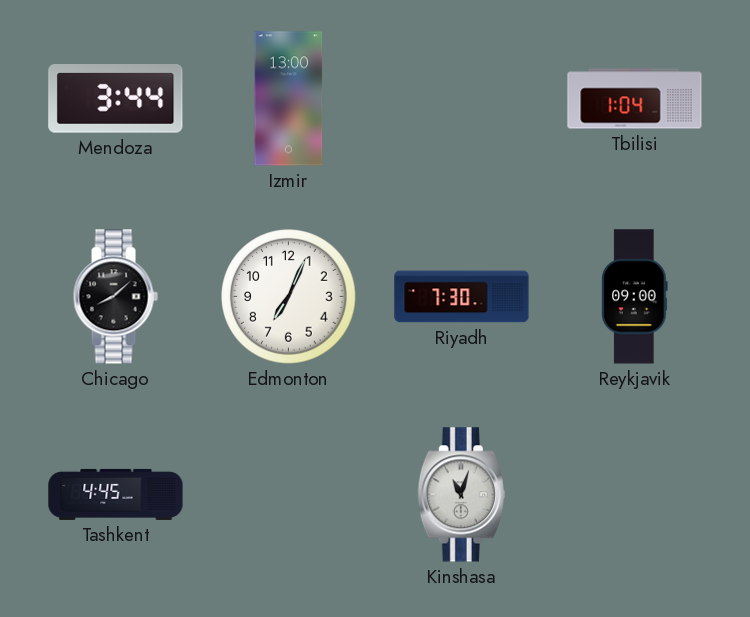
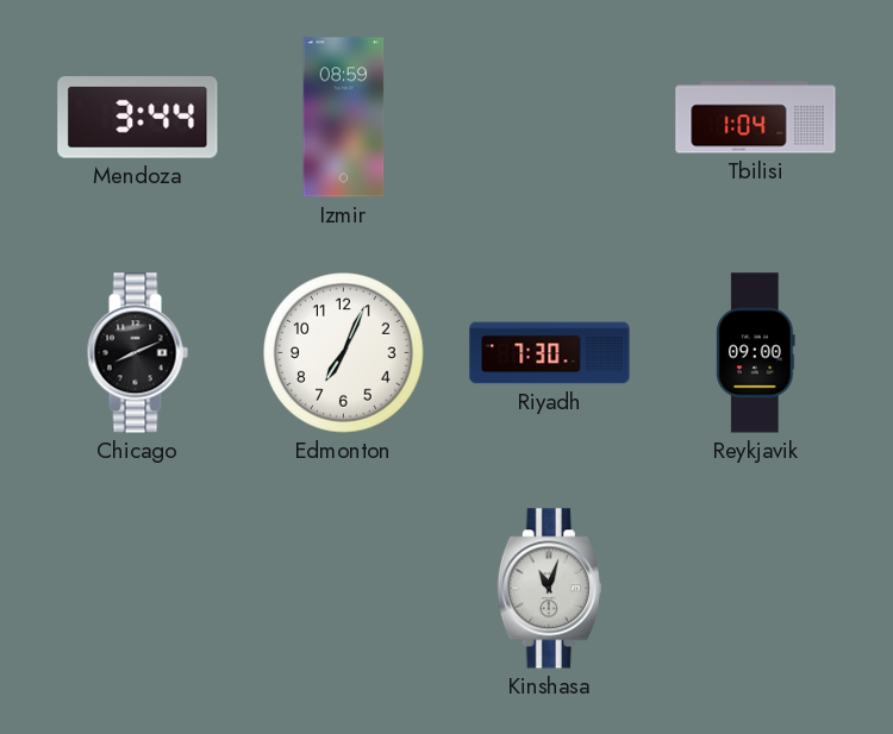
Izmir: 13:00 -> 08:59 (344, 118)
Chicago: 8:08 -> 8:11 (137, 353)
Tashkent: 4:45 -> none (116, 494)
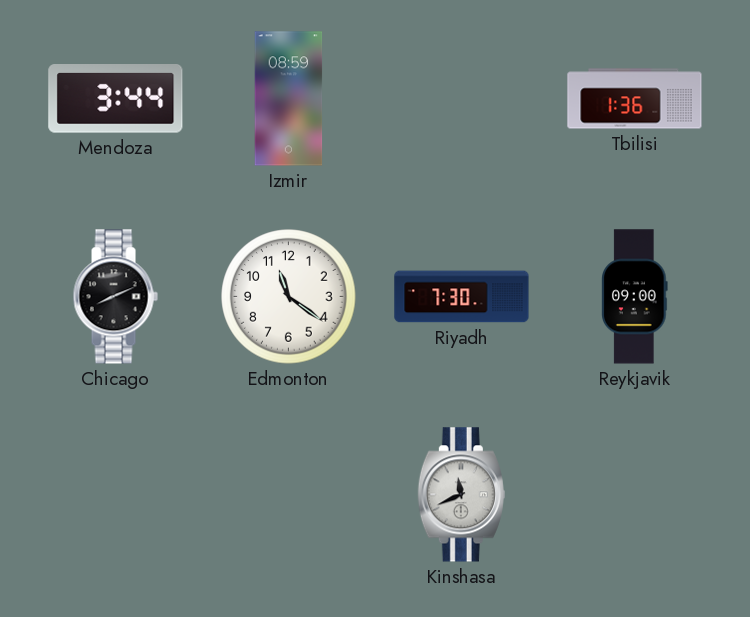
Tbilisi: 1:04 -> 1:36 (635, 99)
Edmonton: 7:04 -> 11:21 (289, 297)
Kinshasa: 11:03 -> 11:41 (461, 495)
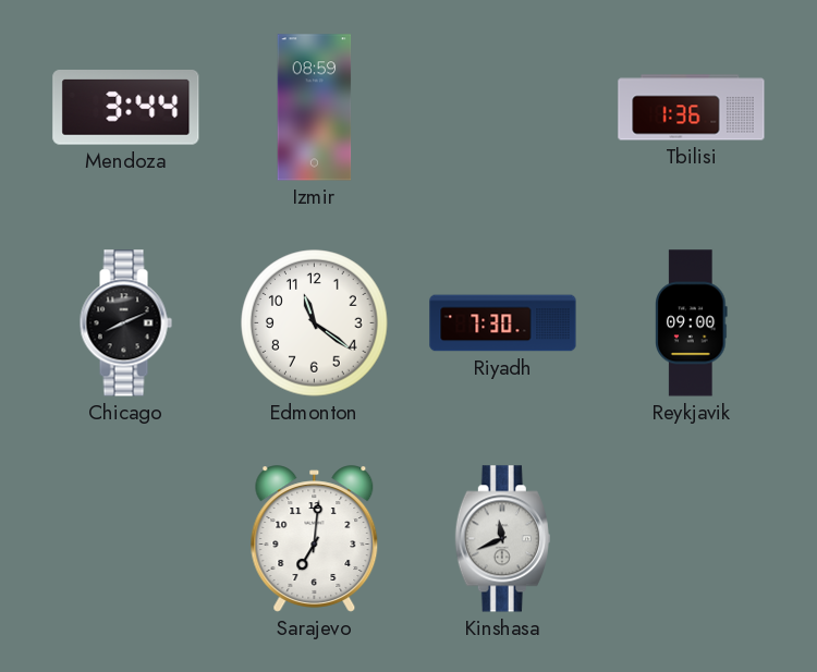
Sarajevo: none -> 7:01 (315, 539)
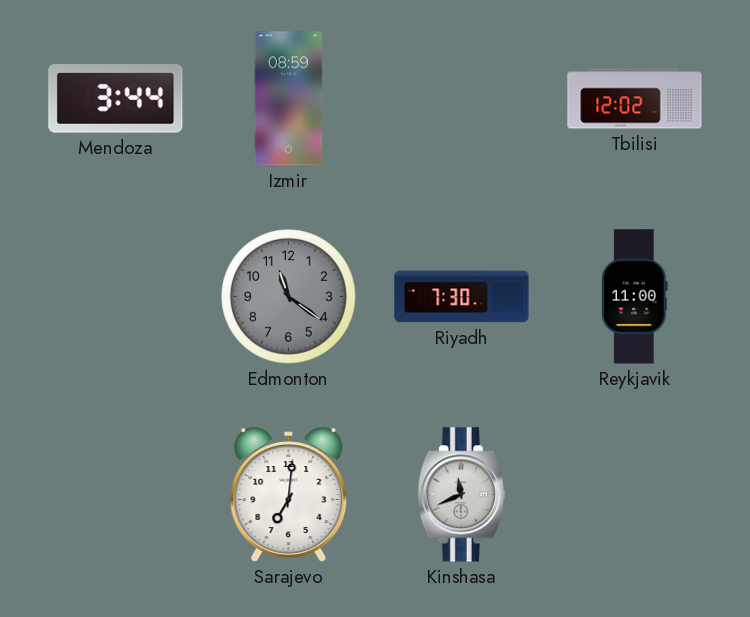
Tbilisi: 1:36 -> 12:02 (635, 99)
Chicago: 8:11 -> none (125, 323)
Edmonton dial: white -> grey (289, 297)
Reykjavik: 09:00 -> 11:00 (635, 297)
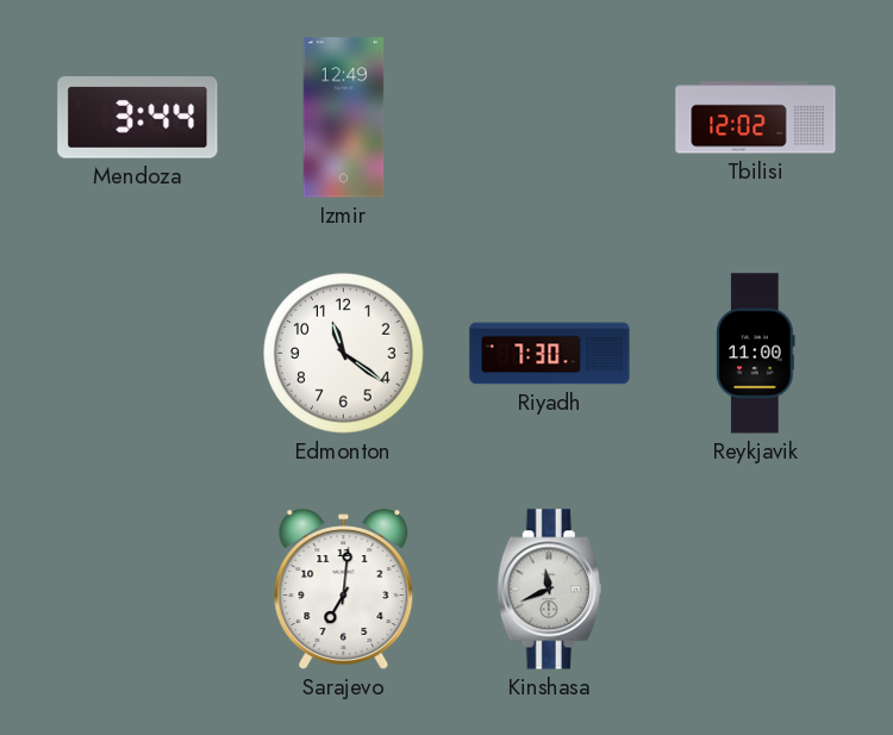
Izmir: 08:59 -> 12:49 (344, 118)
Edmonton dial: grey -> white (344, 354)
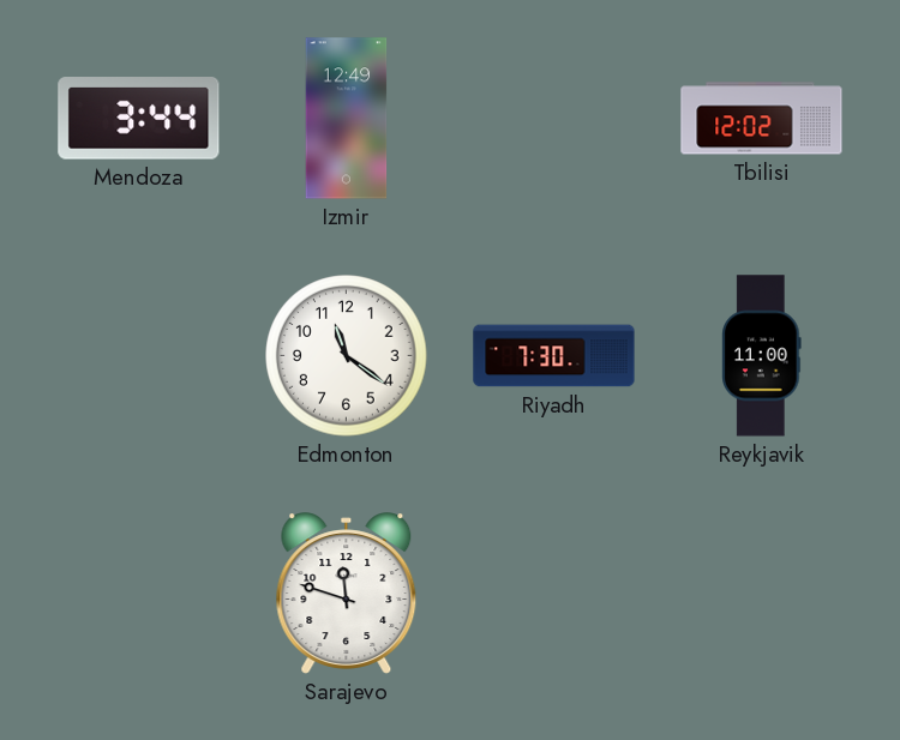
Sarajevo: 7:01 -> 11:48 (347, 594)
Kinshasa: 11:41 -> none (549, 590)
